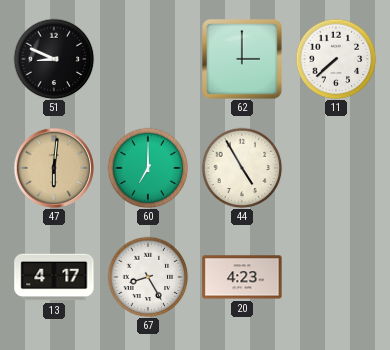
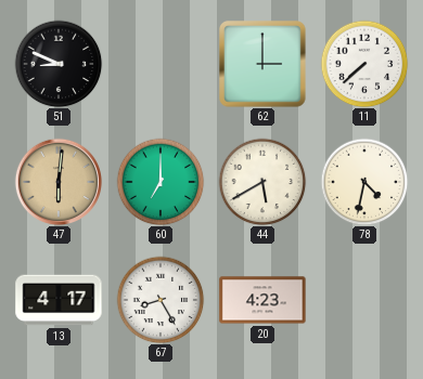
44: 4:55 -> 5:40 (262, 182)
78: none -> 4:32 (364, 182)
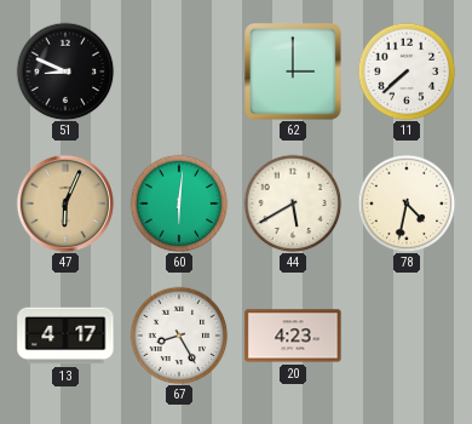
47: 6:01 -> 6:04 (64, 202)
60: 7:00 -> 6:01 (179, 204)
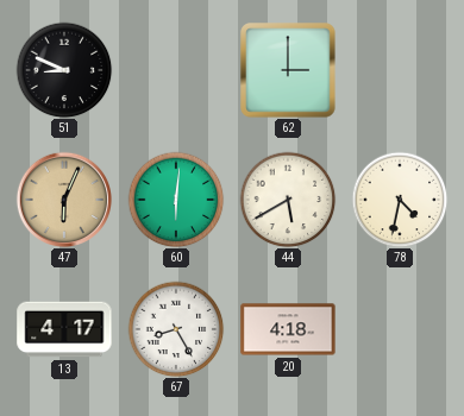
11: 7:38 -> none (407, 71)
20: 4:23 -> 4:18 (288, 329)
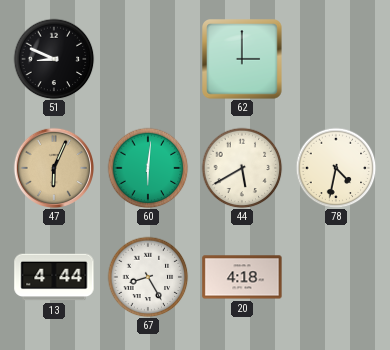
13: 4:17 -> 4:44 (54, 277)
